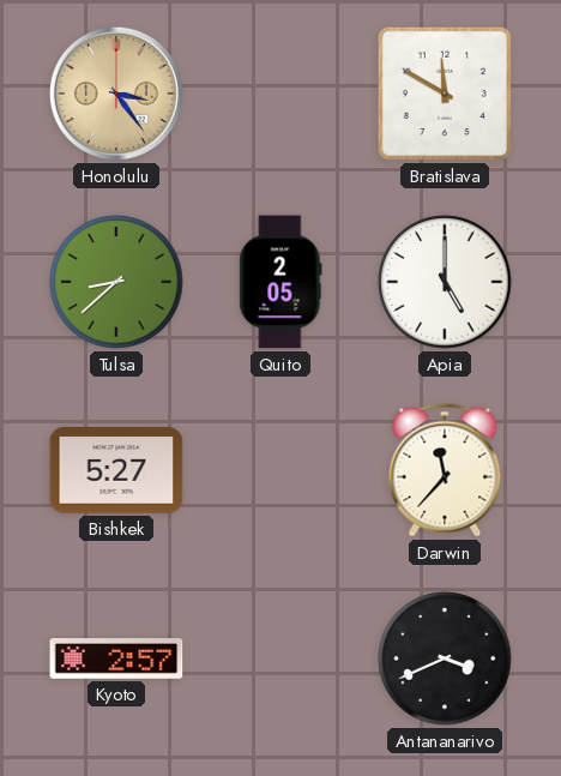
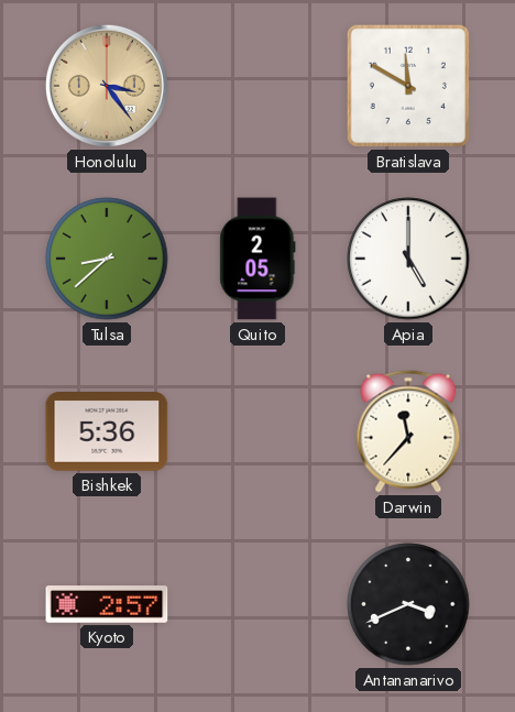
Bishkek: 5:27 -> 5:36 (107, 432)
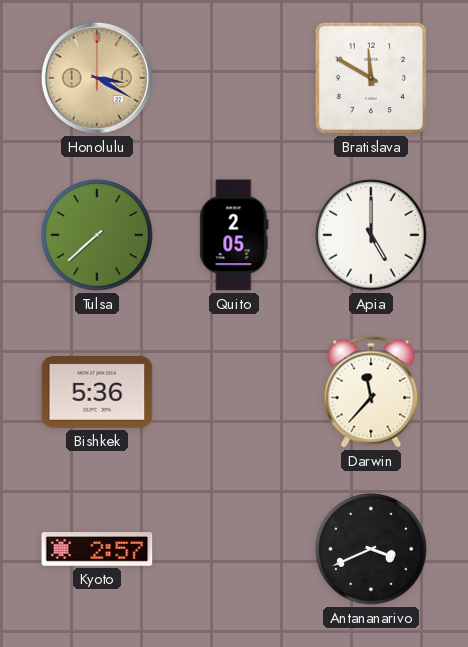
Honolulu: 3:24 -> 3:20 (97, 78)
Tulsa: 8:38 -> 7:38 (97, 235)
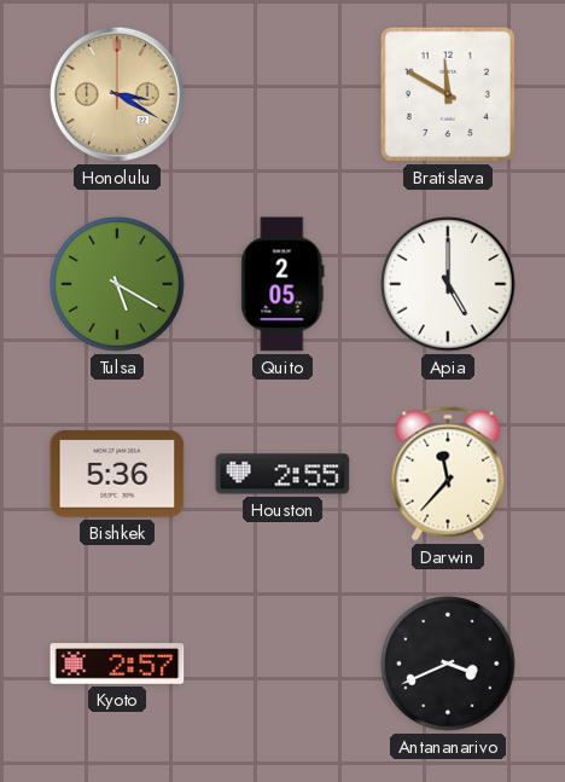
Tulsa: 7:38 -> 5:20 (117, 284)
Houston: none -> 2:55 (282, 474)
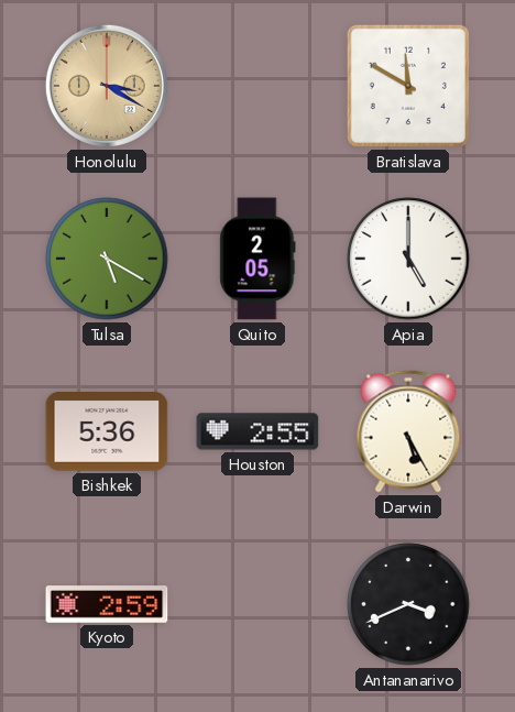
Darwin: 11:37 -> 5:25 (408, 431)
Kyoto: 2:57 -> 2:59 (107, 604)
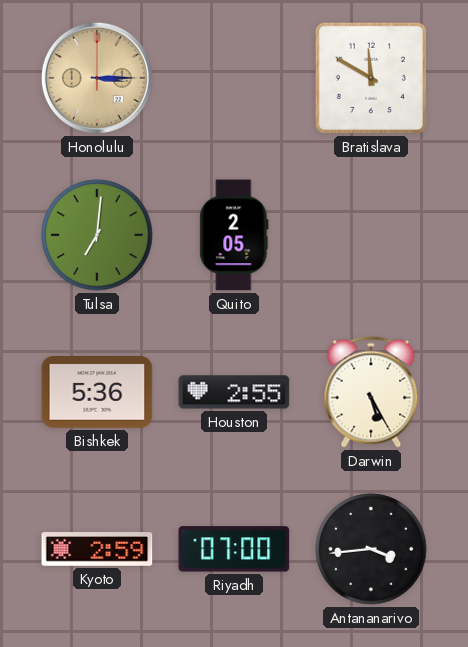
Honolulu: 3:20 -> 3:15 (97, 78)
Tulsa: 5:20 -> 7:01 (97, 235)
Apia: 5:00 -> none (408, 259)
Riyadh: none -> 07:00 (234, 549)
Antananarivo: 3:41 -> 3:44 (371, 549)
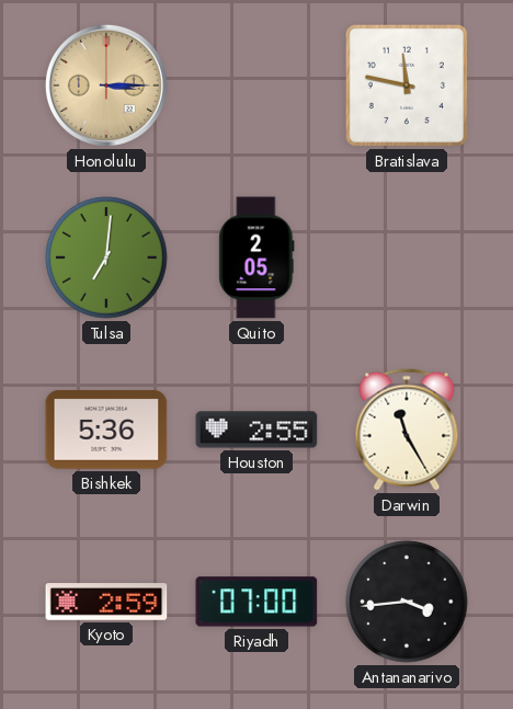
Bratislava: 11:50 -> 11:47 (407, 85)
Darwin: 5:25 -> 11:25 (407, 430)
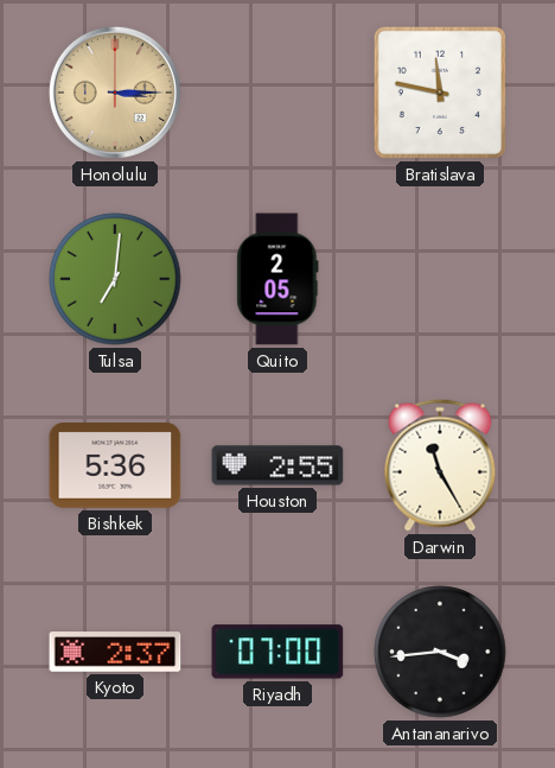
Kyoto: 2:59 -> 2:37 (115, 652)
